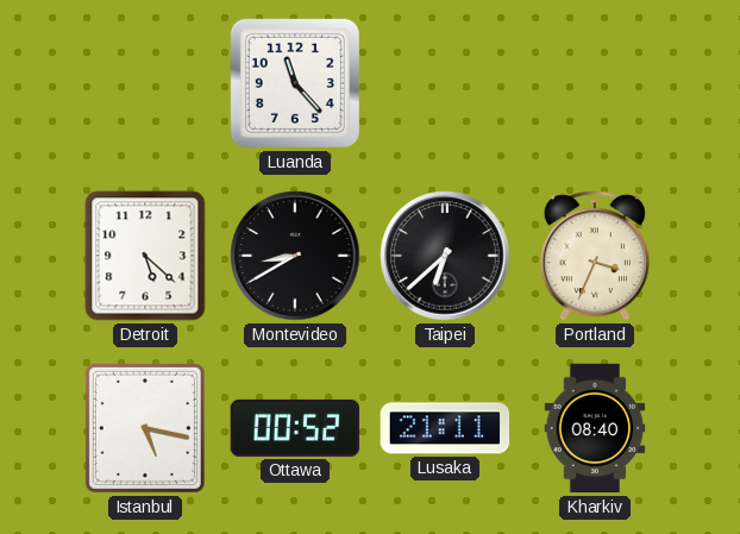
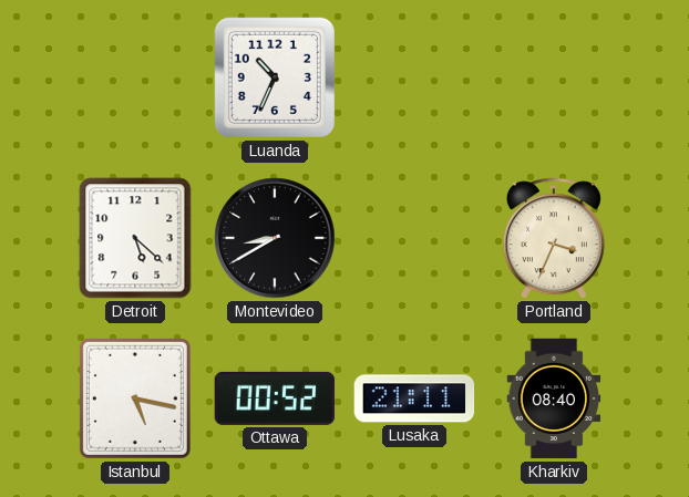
Luanda: 11:23 -> 10:34 (275, 77)
Taipei: 6:38 -> none (445, 256)
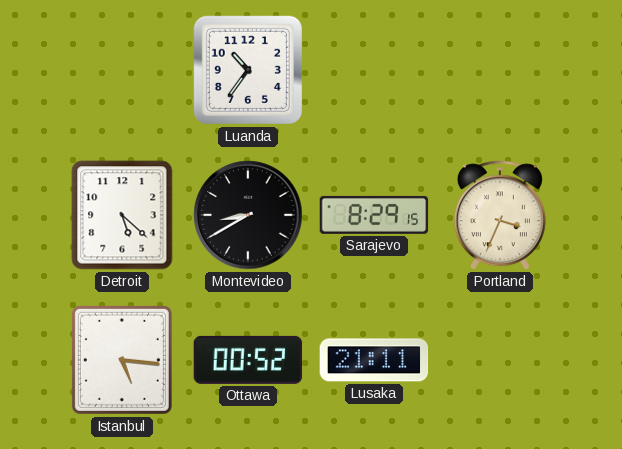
Luanda: 10:34 -> 10:36 (248, 70)
Sarajevo: none -> 8:29 (374, 215)
Istanbul: 5:17 -> 5:16 (122, 360)
Kharkiv: 08:40 -> none (554, 398)
